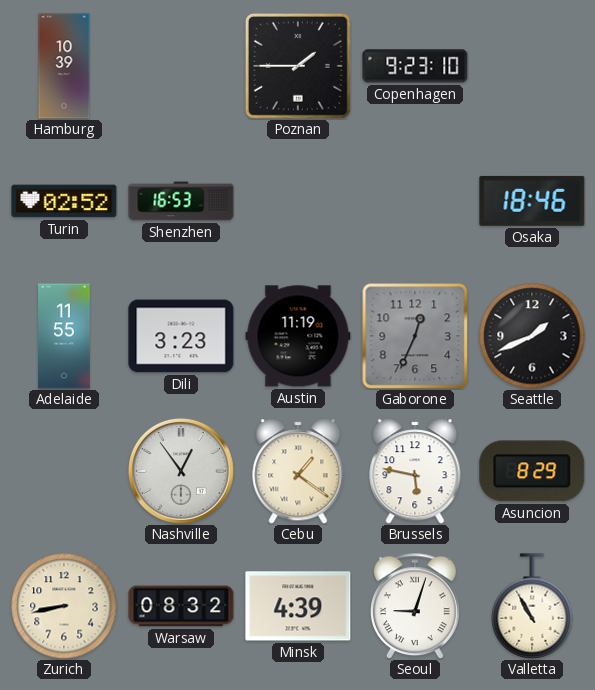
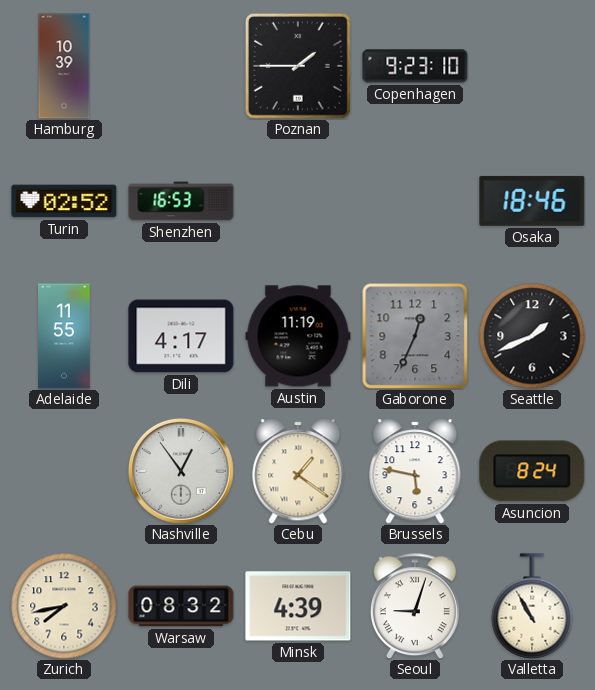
Dili: 3:23 -> 4:17 (181, 336)
Asuncion: 8:29 -> 8:24 (532, 471)
Zurich: 8:43 -> 7:43 (64, 606)
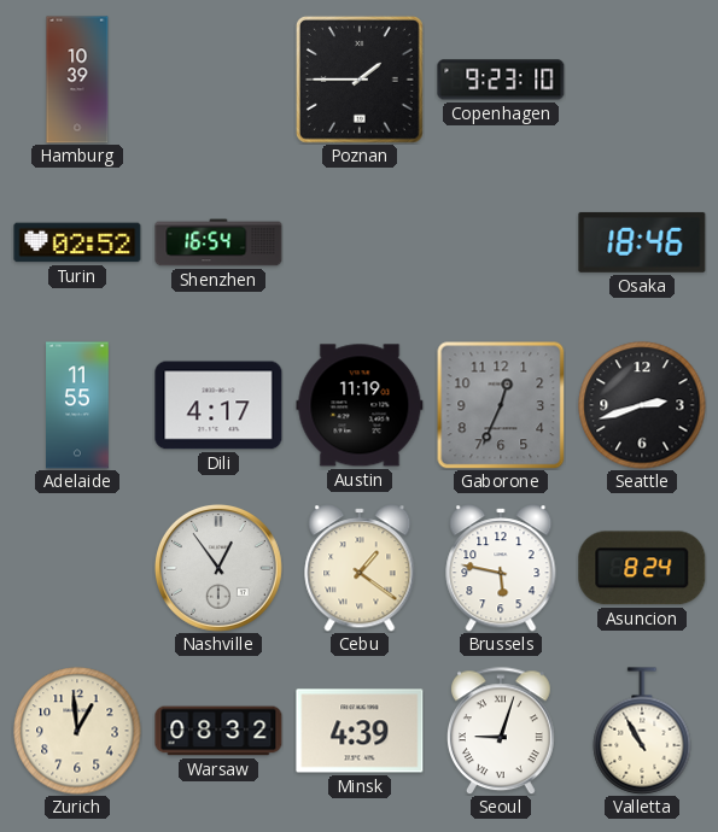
Shenzhen: 16:53 -> 16:54 (218, 242)
Seattle: 1:41 -> 2:42 (642, 405)
Zurich: 7:43 -> 12:59 (77, 731)
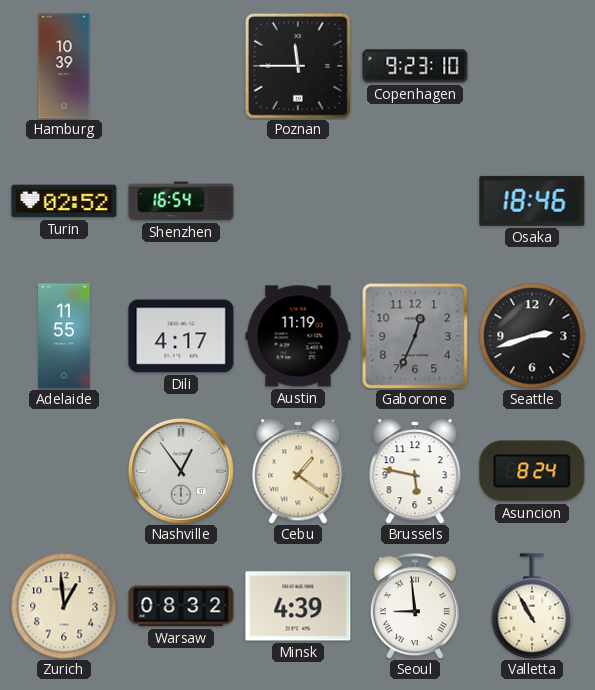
Poznan: 1:45 -> 11:45 (298, 66)
Seoul: 9:03 -> 8:59 (415, 606)
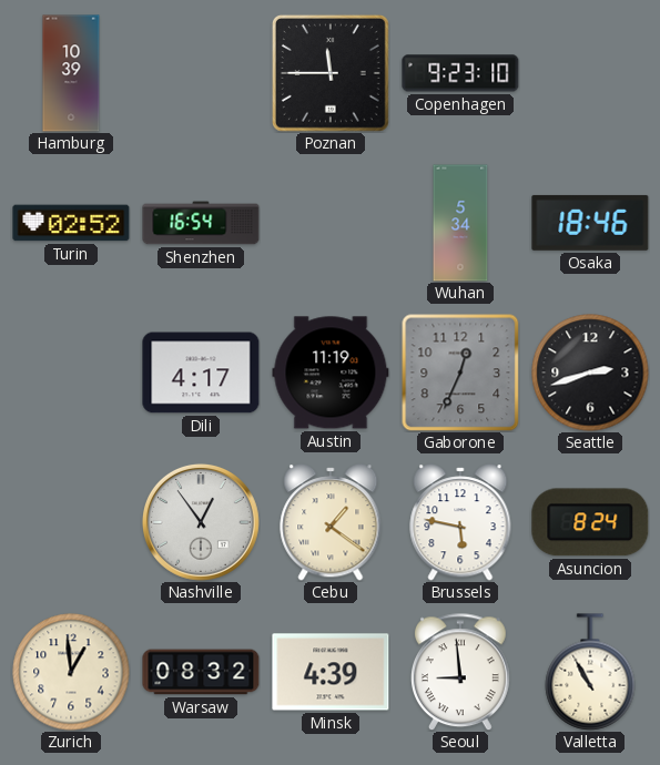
Wuhan: none -> 5:34 (460, 223)
Adelaide: 11:55 -> none (64, 336)
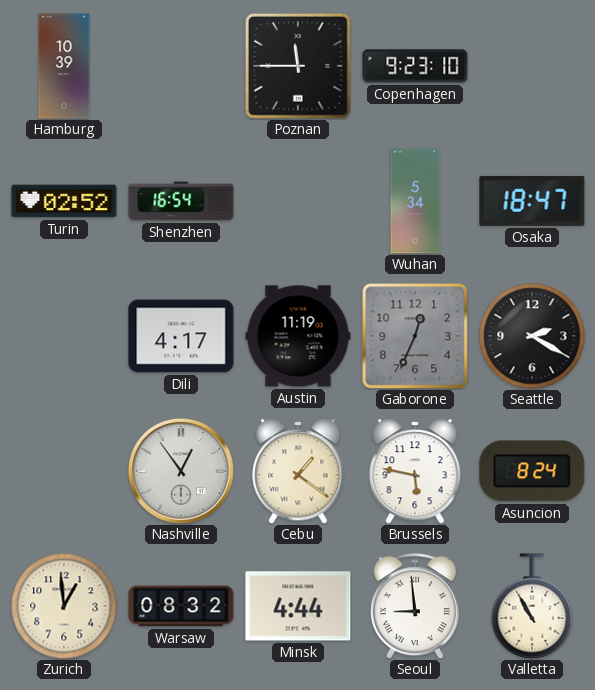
Osaka: 18:46 -> 18:47 (532, 201)
Seattle: 2:42 -> 2:20 (532, 336)
Minsk: 4:39 -> 4:44 (298, 606)
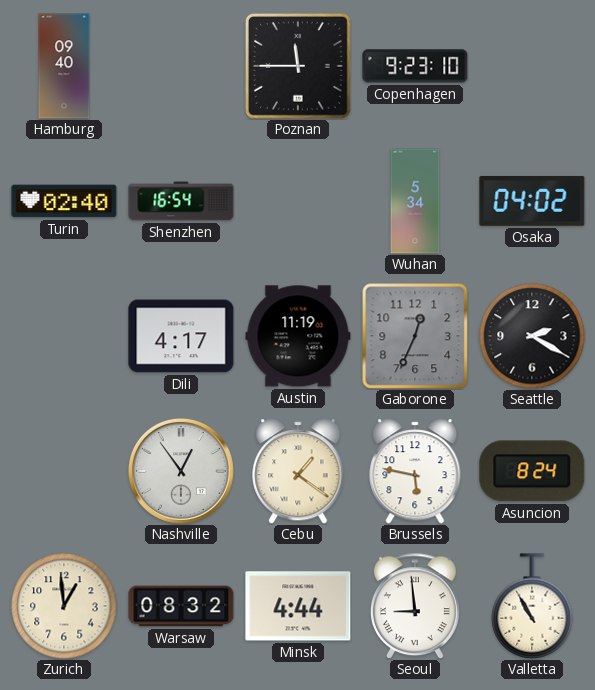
Hamburg: 10:39 -> 09:40 (64, 66)
Turin: 02:52 -> 02:40 (64, 201)
Osaka: 18:47 -> 04:02 (532, 201)
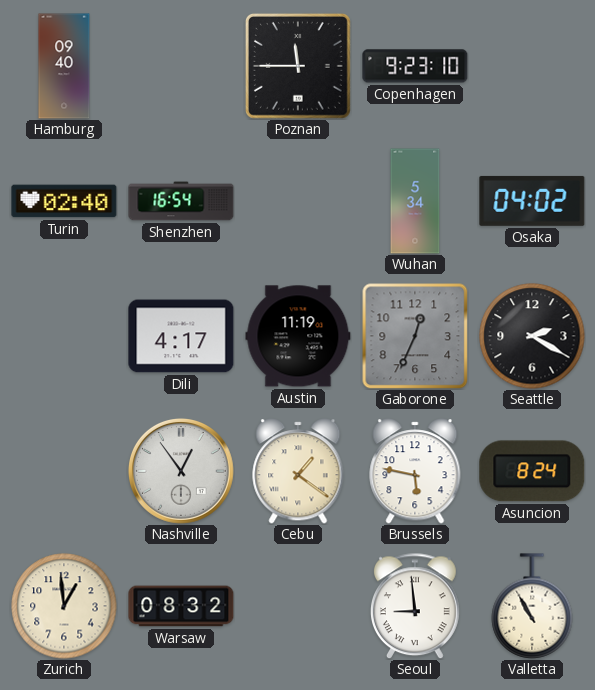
Minsk: 4:44 -> none (298, 606)
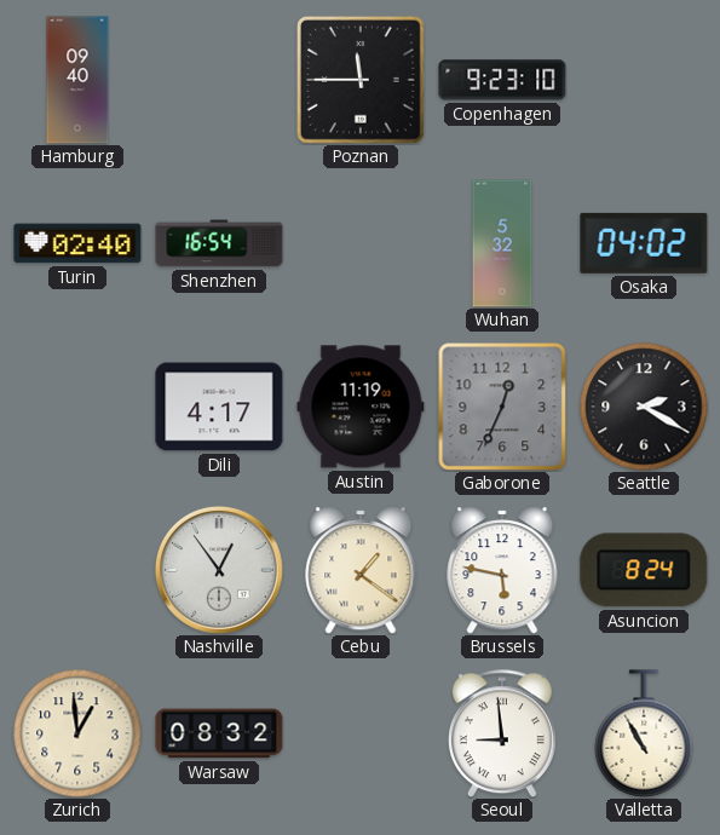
Wuhan: 5:34 -> 5:32 (502, 243)
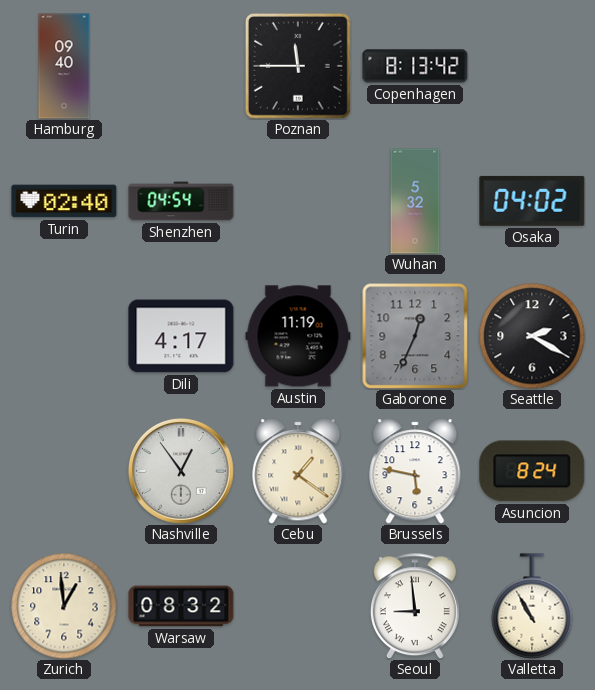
Copenhagen: 9:23 -> 8:13 (415, 66)
Shenzhen: 16:54 -> 04:54 (181, 201)
